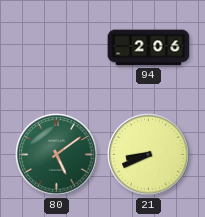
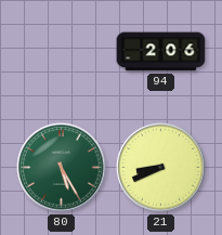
80: 5:09 -> 5:25 (62, 168)
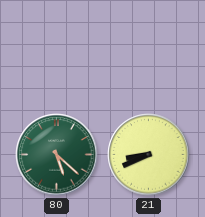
94: 2:06 -> none (161, 52)
80: 5:25 -> 5:22 (57, 155)
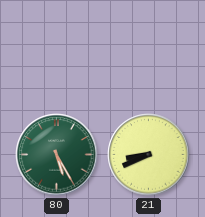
80: 5:22 -> 5:25 (57, 155)
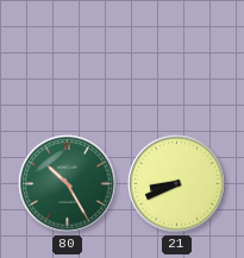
80: 5:25 -> 10:25 (68, 184)
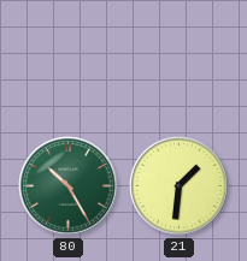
21: 8:41 -> 1:31 (180, 186)
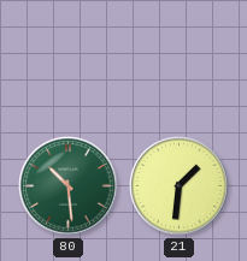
80: 10:25 -> 10:29 (69, 186)
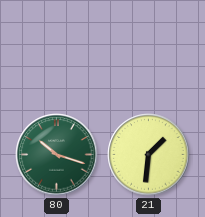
80: 10:29 -> 10:18 (57, 155)
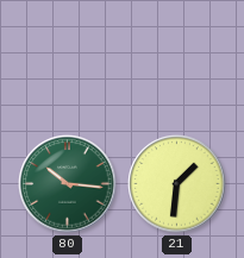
80: 10:18 -> 10:16 (68, 184)
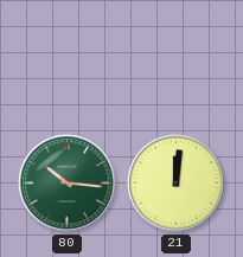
21: 1:31 -> 12:01 (177, 184)
